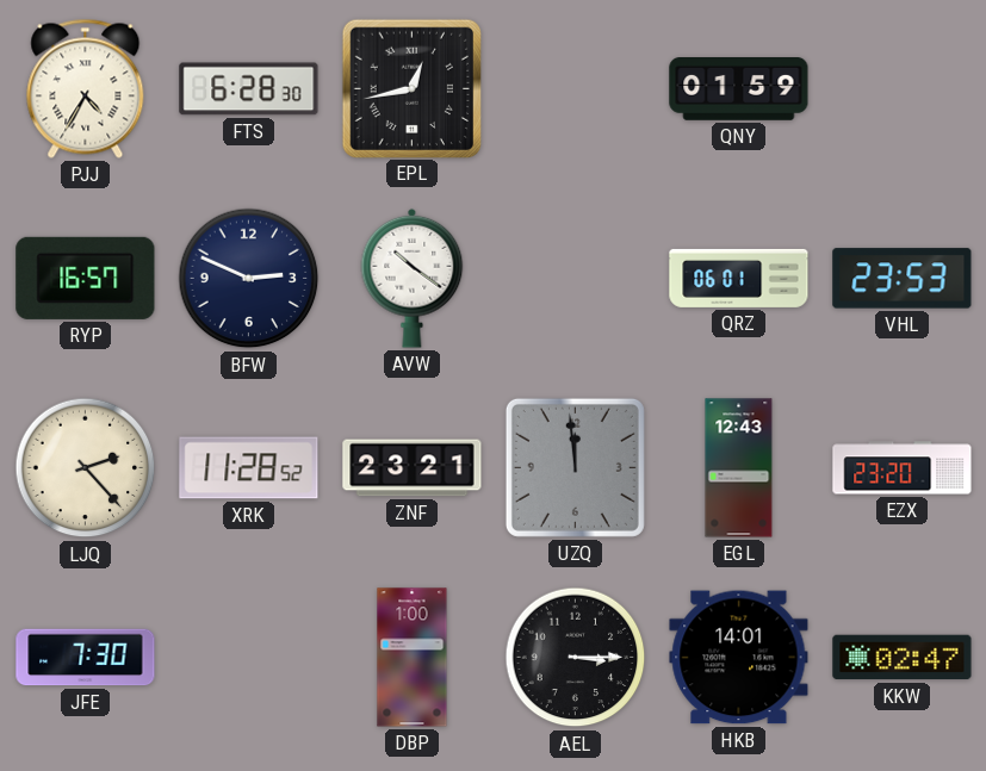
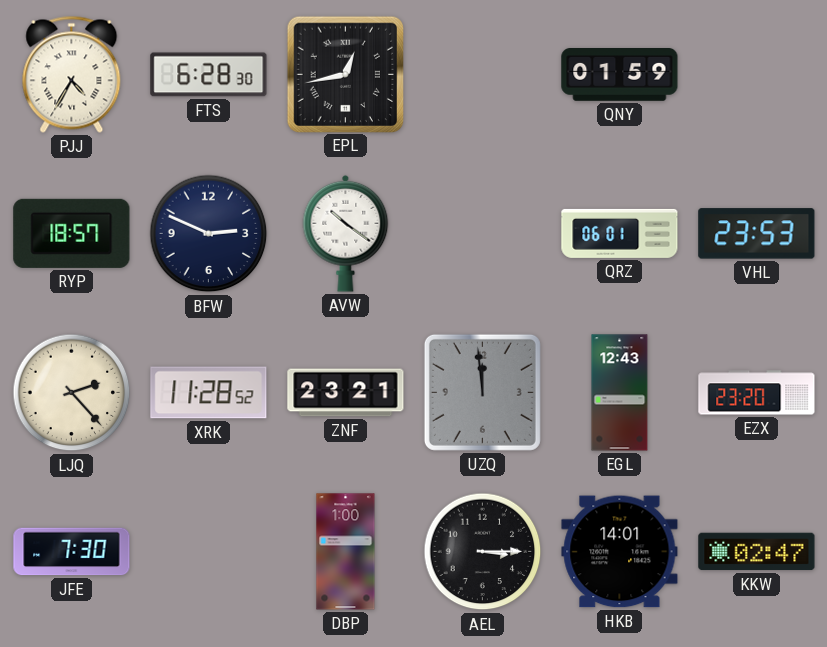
RYP: 16:57 -> 18:57 (72, 233)
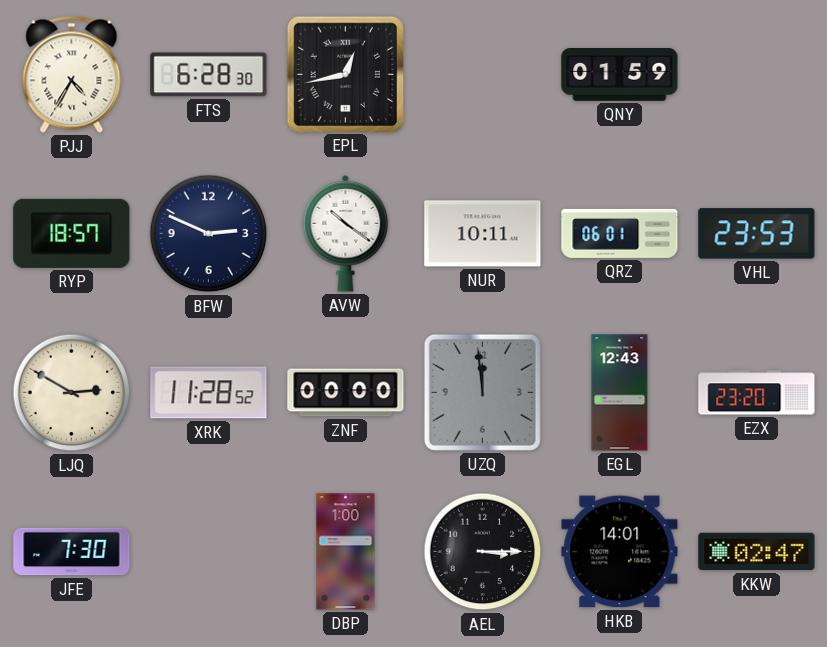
NUR: none -> 10:11 (483, 234)
LJQ: 2:23 -> 2:50 (72, 393)
ZNF: 23:21 -> 00:00 (346, 393)
